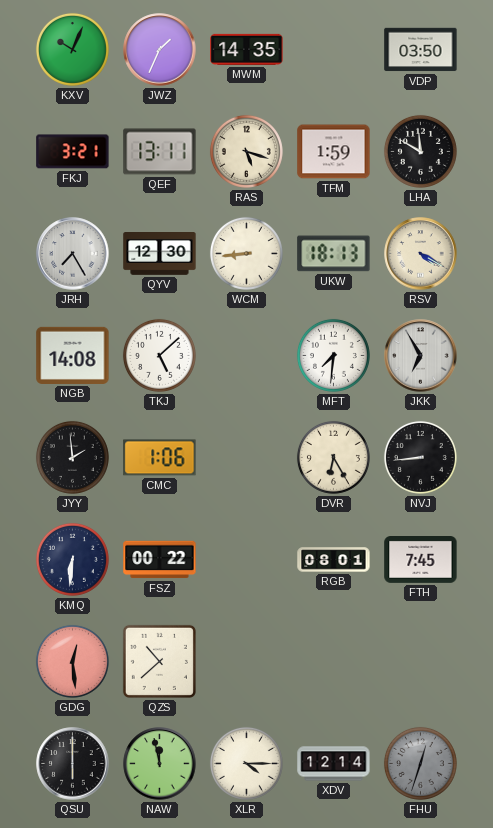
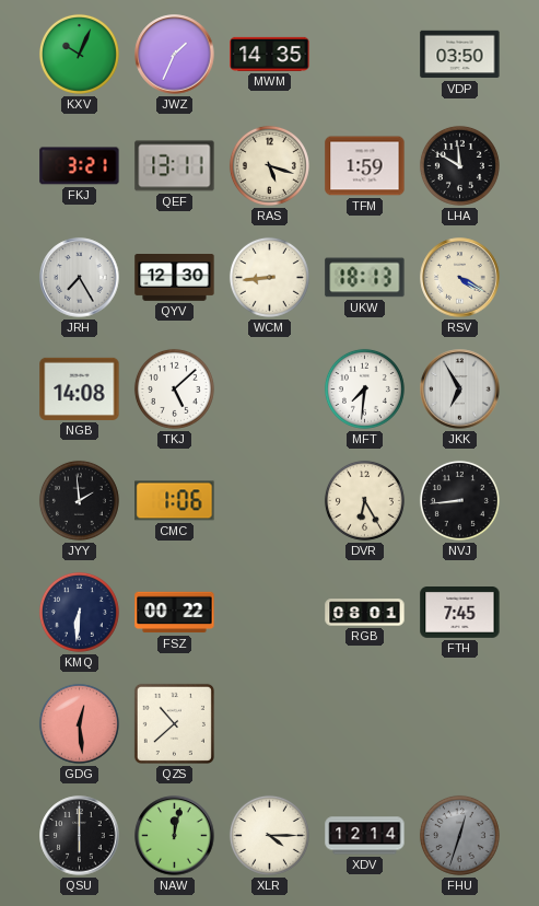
NAW: 11:58 -> 12:02 (175, 836)
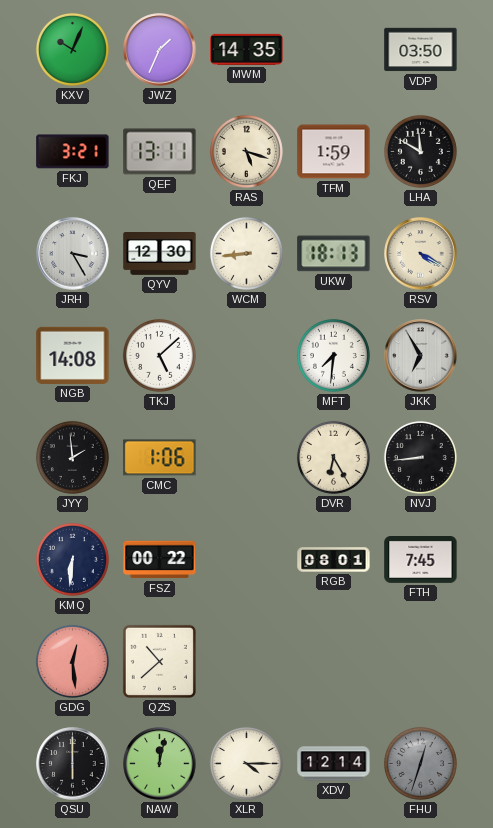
JRH: 7:25 -> 3:25 (73, 254)
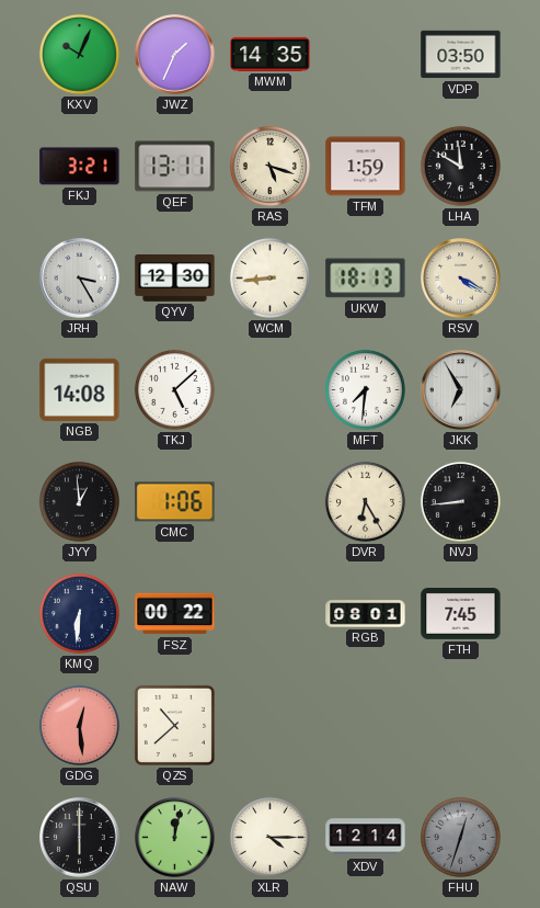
JYY: 1:59 -> 12:59 (79, 501)
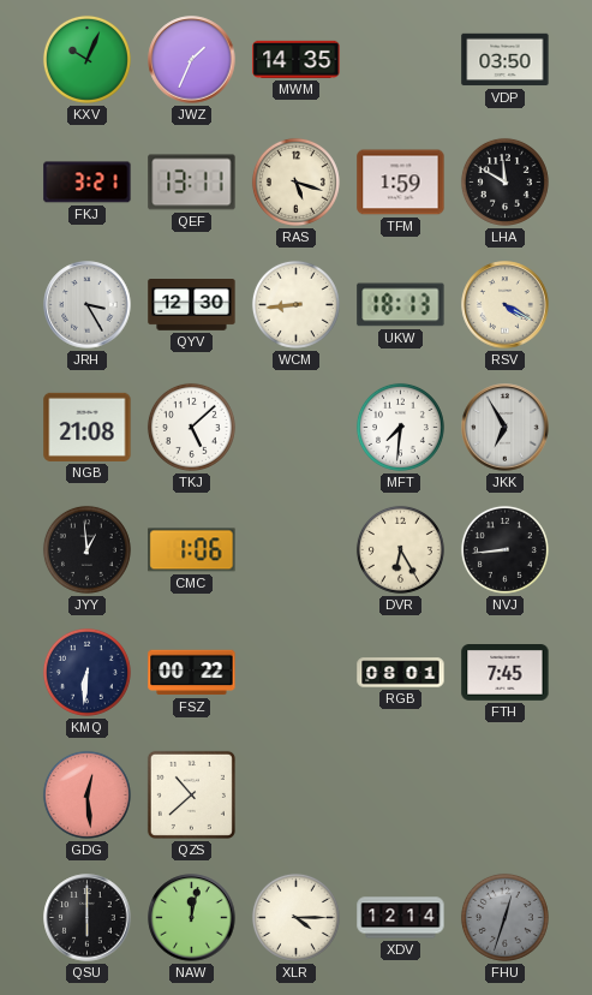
NGB: 14:08 -> 21:08 (88, 427)
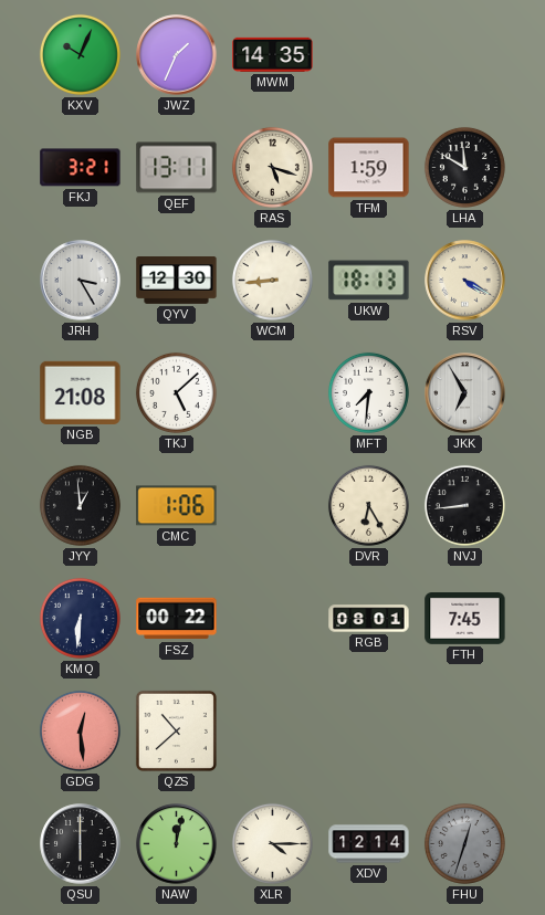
VDP: 03:50 -> none (506, 60)
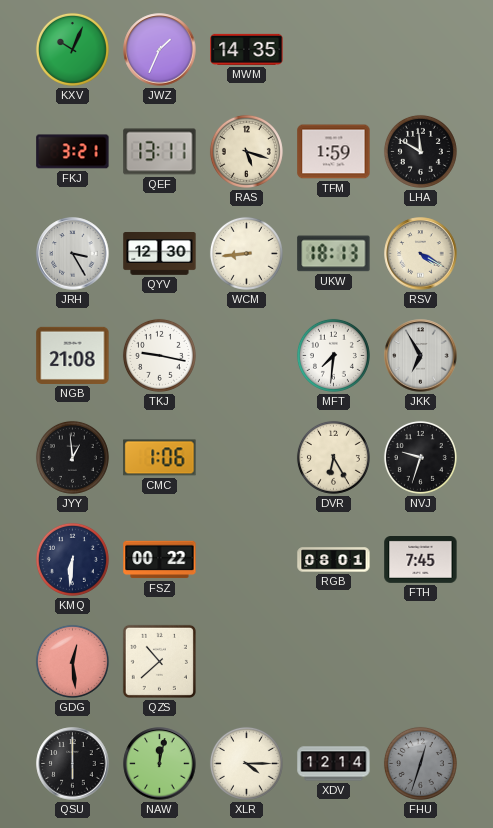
TKJ: 5:08 -> 9:17 (159, 355)
NVJ: 8:44 -> 9:33 (420, 457)
